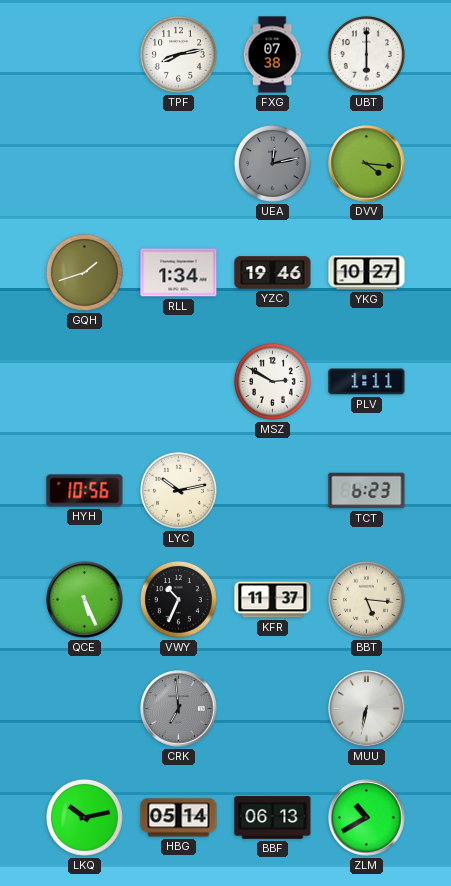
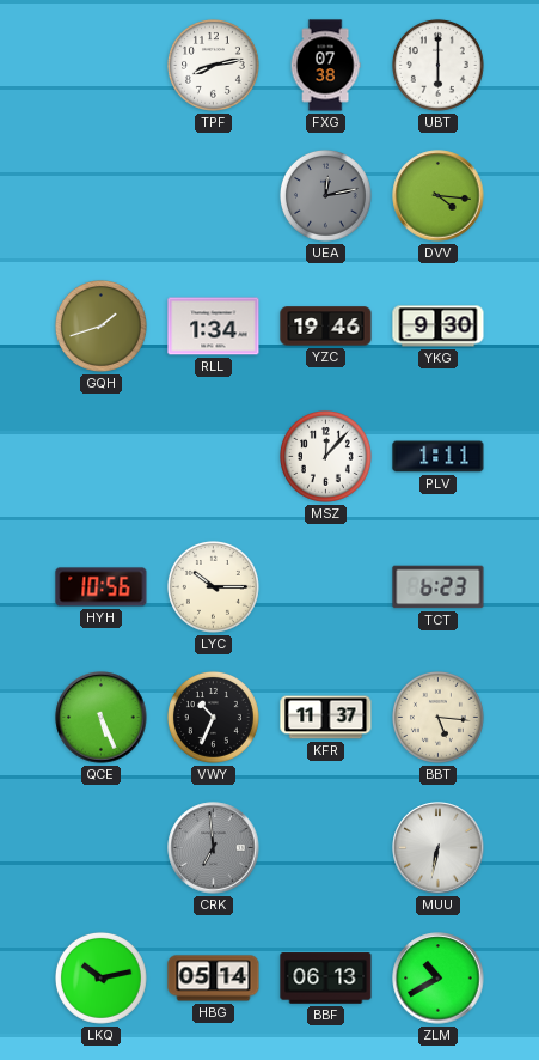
YKG: 10:27 -> 9:30 (439, 327)
MSZ: 2:50 -> 12:07 (325, 456)
LYC: 10:13 -> 10:15 (213, 586)
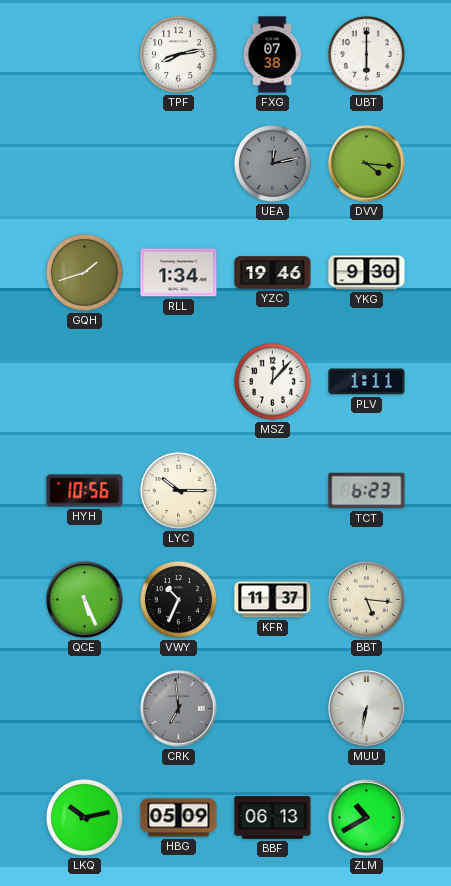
HBG: 05:14 -> 05:09 (179, 818)
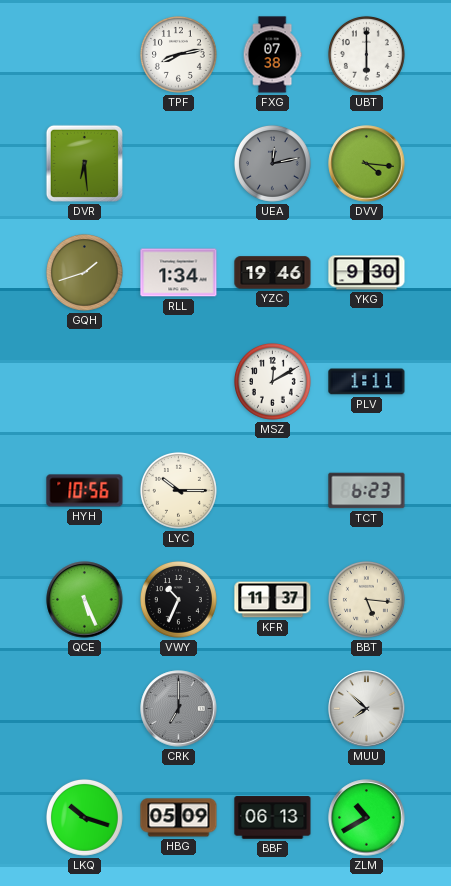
DVR: none -> 6:29 (84, 163)
MSZ: 12:07 -> 12:10 (272, 381)
CRK: 6:59 -> 7:00 (179, 709)
MUU: 6:32 -> 7:52 (367, 709)
LKQ: 10:13 -> 10:18 (84, 817)
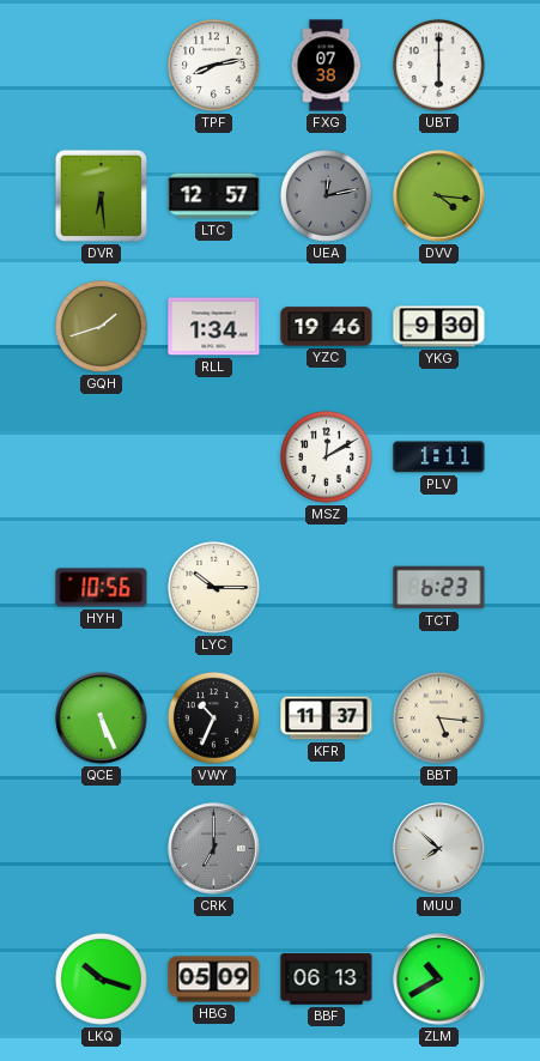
LTC: none -> 12:57 (214, 196)
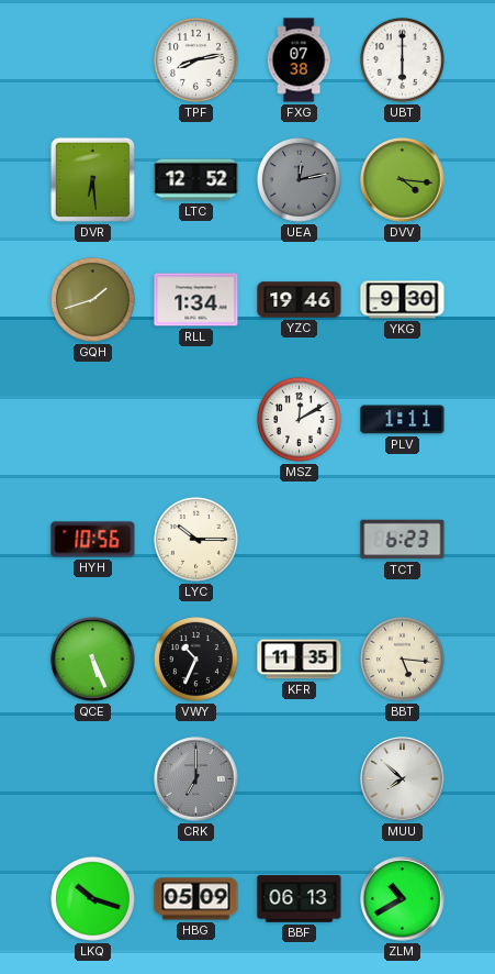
LTC: 12:57 -> 12:52 (196, 180)
KFR: 11:37 -> 11:35 (300, 660)
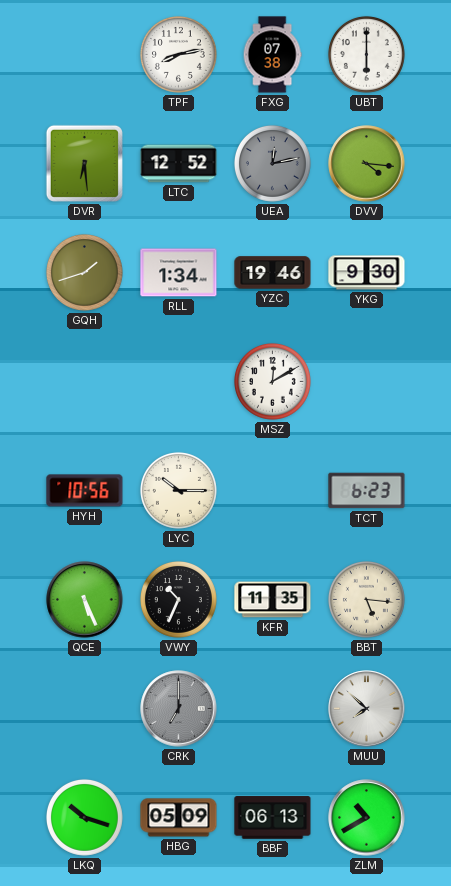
PLV: 1:11 -> none (403, 420)
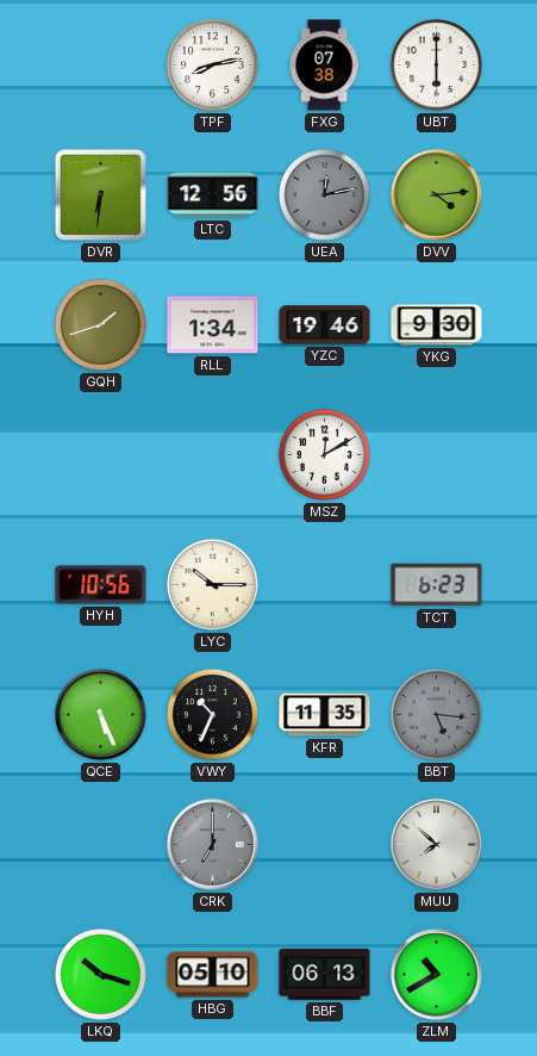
DVR: 6:29 -> 6:31 (100, 194)
LTC: 12:52 -> 12:56 (213, 195)
DVV: 4:16 -> 4:14 (437, 195)
BBT dial: cream -> grey (436, 714)
HBG: 05:09 -> 05:10 (213, 975)
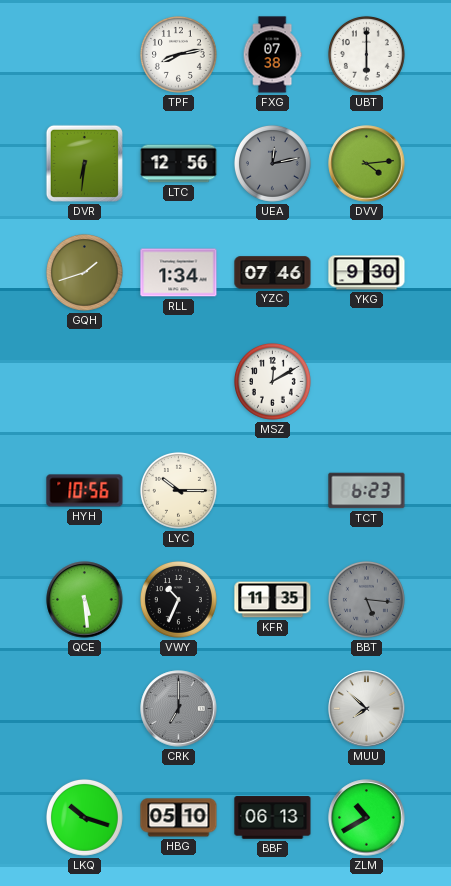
YZC: 19:46 -> 07:46 (273, 273)
QCE: 5:26 -> 5:29 (85, 600)
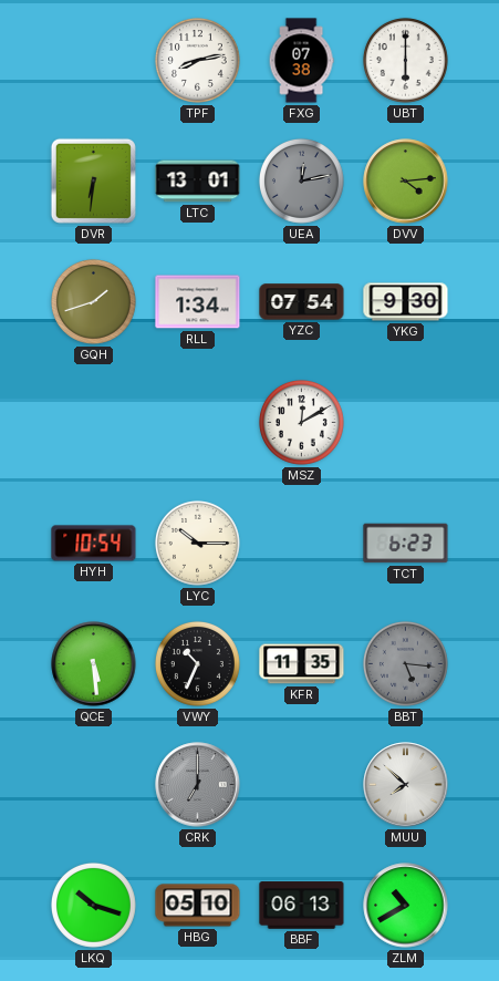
LTC: 12:56 -> 13:01 (198, 182)
YZC: 07:46 -> 07:54 (302, 302)
HYH: 10:56 -> 10:54 (94, 544)
